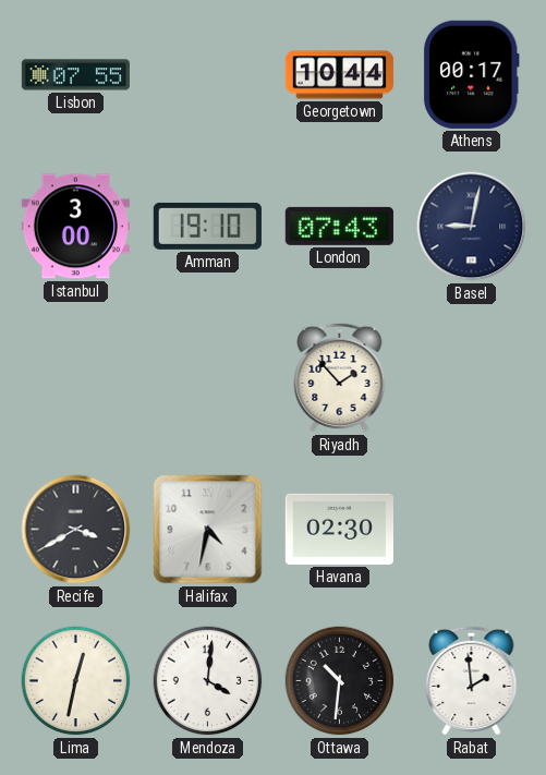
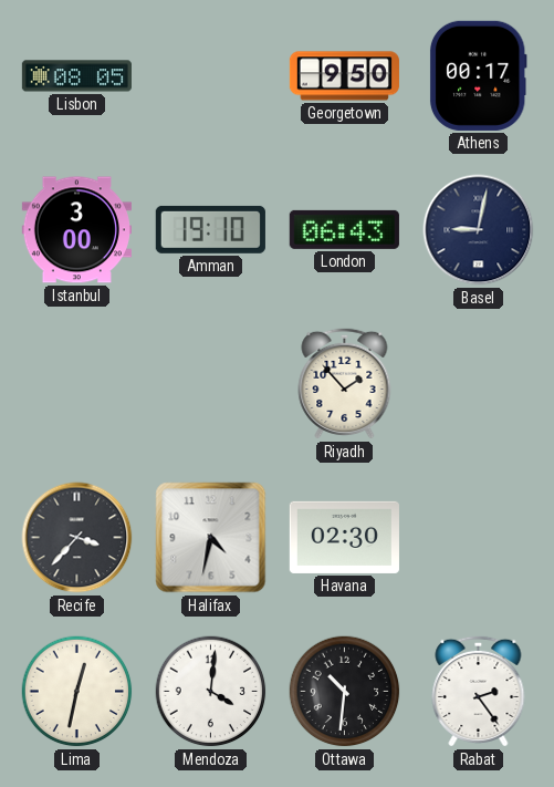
Lisbon: 07:55 -> 08:05 (76, 76)
Georgetown: 10:44 -> 9:50 (344, 76)
London: 07:43 -> 06:43 (344, 229)
Recife: 3:40 -> 3:37 (77, 538)
Rabat: 1:59 -> 2:24 (479, 691)
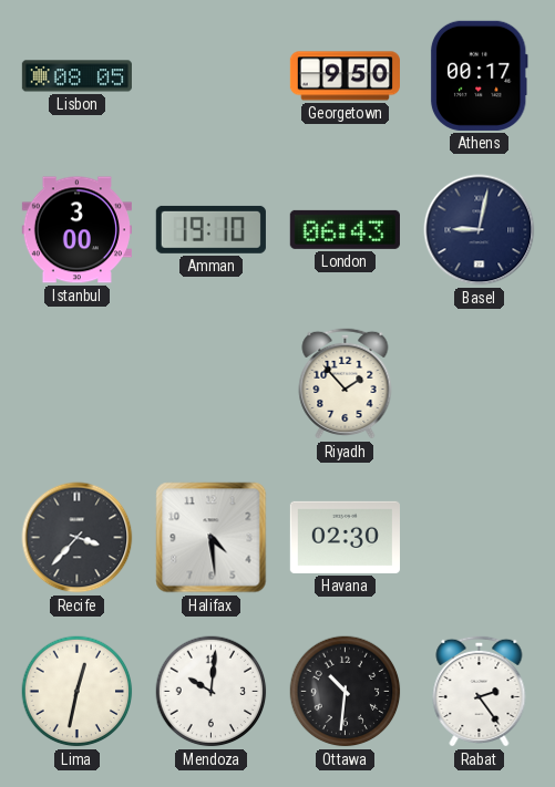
Halifax: 4:32 -> 4:29 (212, 538)
Mendoza: 4:01 -> 10:01 (212, 692)
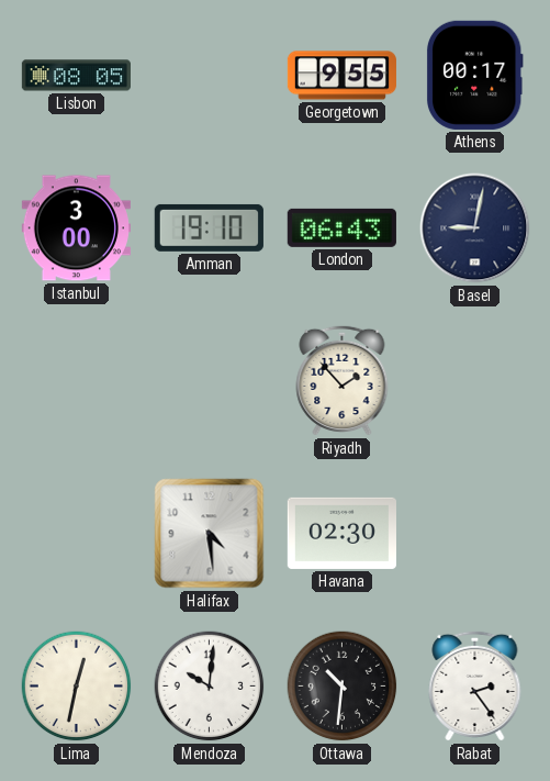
Georgetown: 9:50 -> 9:55 (341, 76)
Recife: 3:37 -> none (78, 538)
